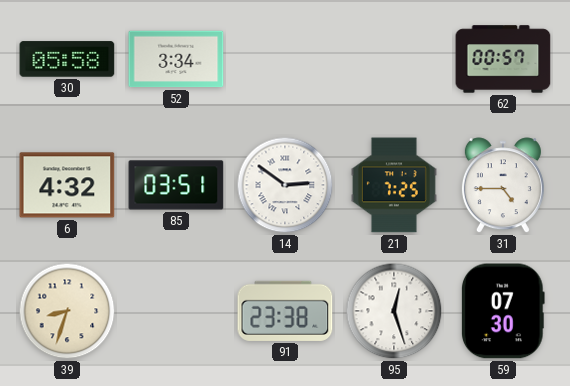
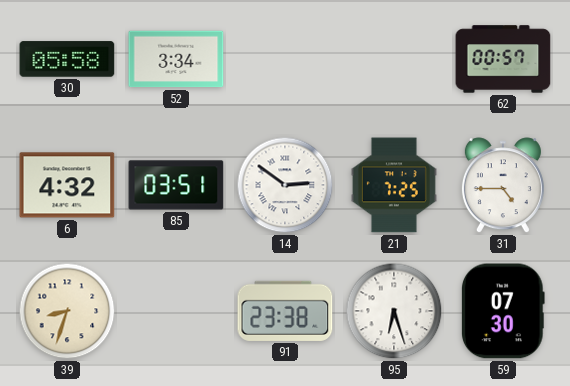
95: 12:27 -> 6:27 (394, 311)
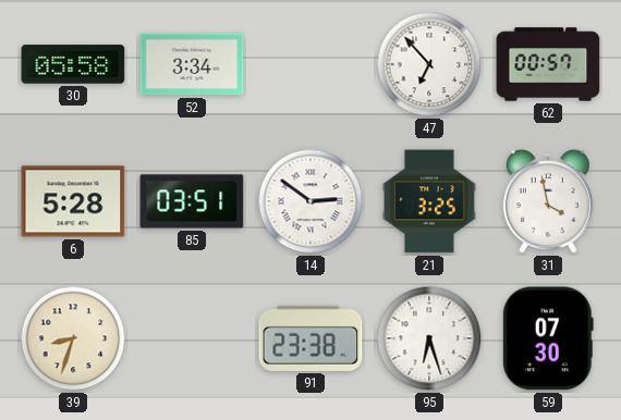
47: none -> 6:53 (429, 64)
6: 4:32 -> 5:28 (73, 201)
21: 7:25 -> 3:25 (429, 201)
31: 4:45 -> 3:58 (548, 202)
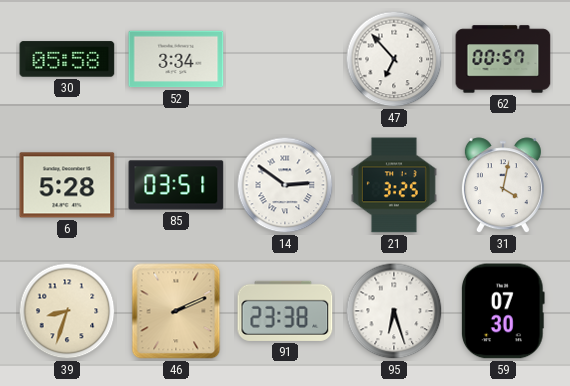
31: 3:58 -> 4:02 (503, 186)
46: none -> 2:11 (176, 311)
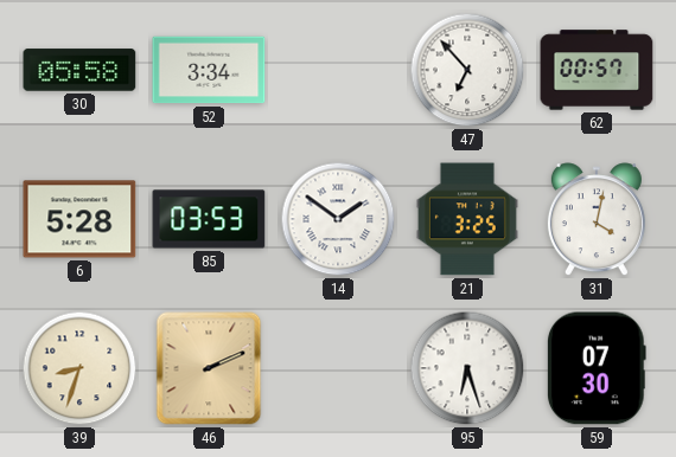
85: 03:51 -> 03:53 (209, 219)
14: 2:51 -> 1:51 (338, 219)
91: 23:38 -> none (285, 311)
